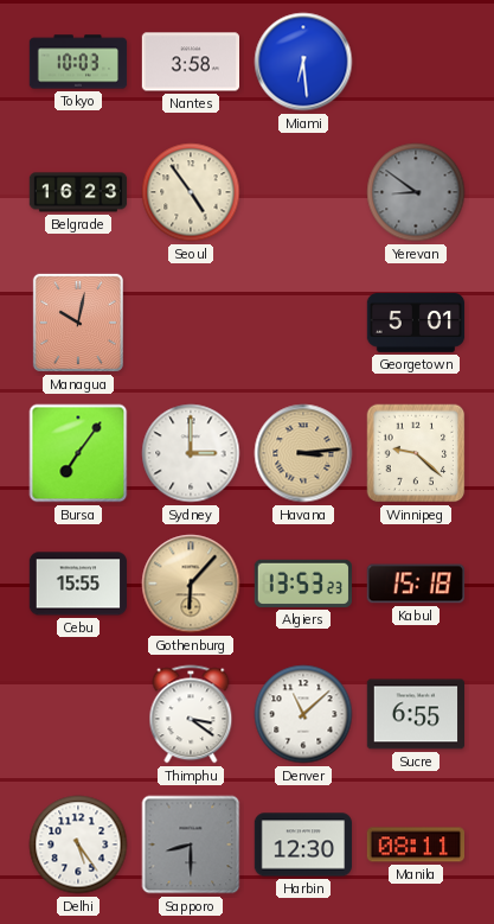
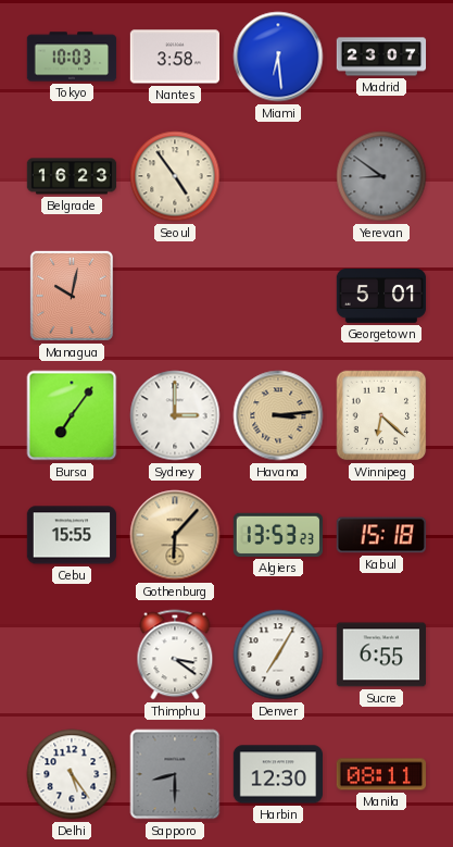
Madrid: none -> 23:07 (381, 57)
Winnipeg: 9:22 -> 6:22 (381, 415)
Denver: 11:08 -> 7:05 (278, 655)
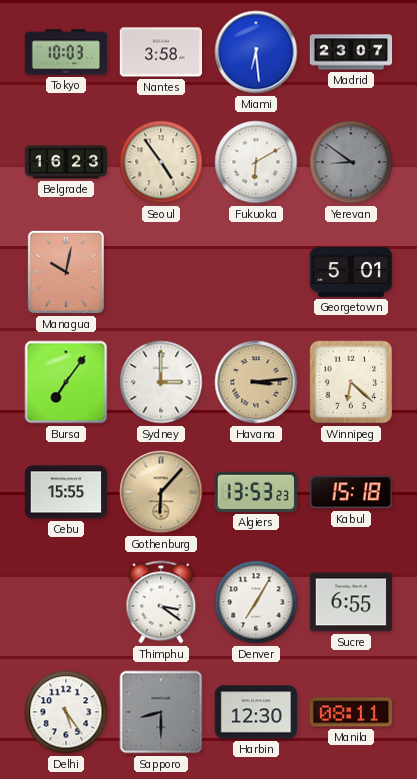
Fukuoka: none -> 6:10 (256, 162)
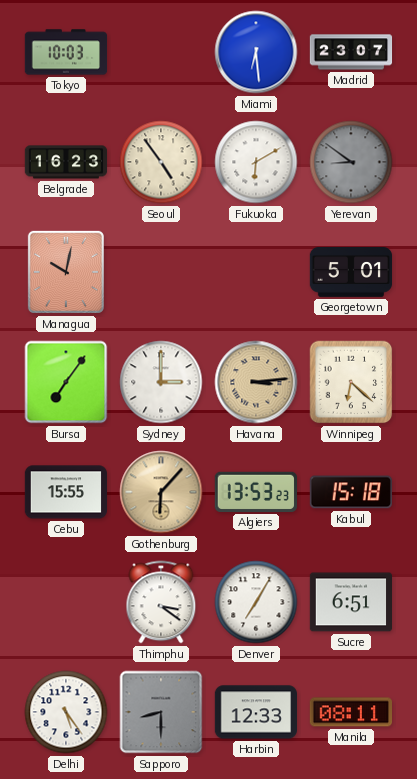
Nantes: 3:58 -> none (160, 52)
Sucre: 6:55 -> 6:51 (350, 602)
Harbin: 12:30 -> 12:33 (256, 712)
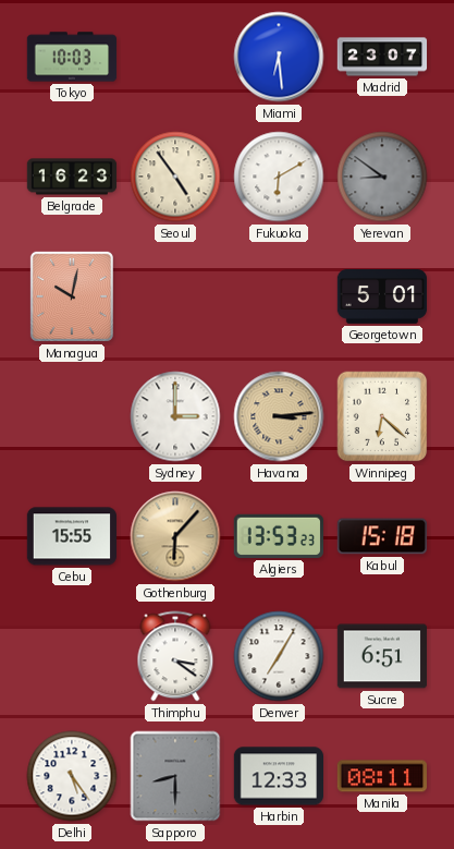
Bursa: 7:06 -> none (66, 382)
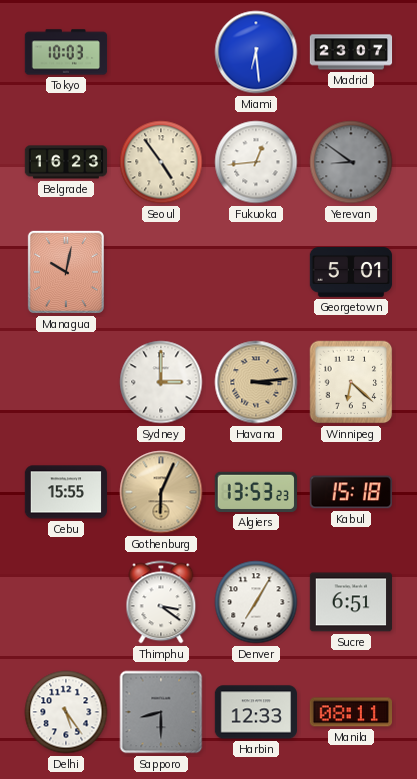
Fukuoka: 6:10 -> 12:44 (256, 162)
Gothenburg: 6:07 -> 6:04 (161, 492)
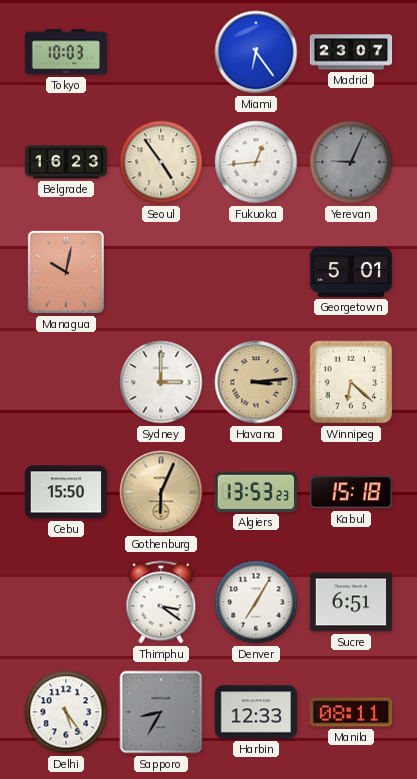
Miami: 6:29 -> 6:24 (256, 52)
Yerevan: 8:51 -> 9:04 (351, 162)
Cebu: 15:55 -> 15:50 (65, 492)
Sapporo: 8:30 -> 8:35 (161, 712)
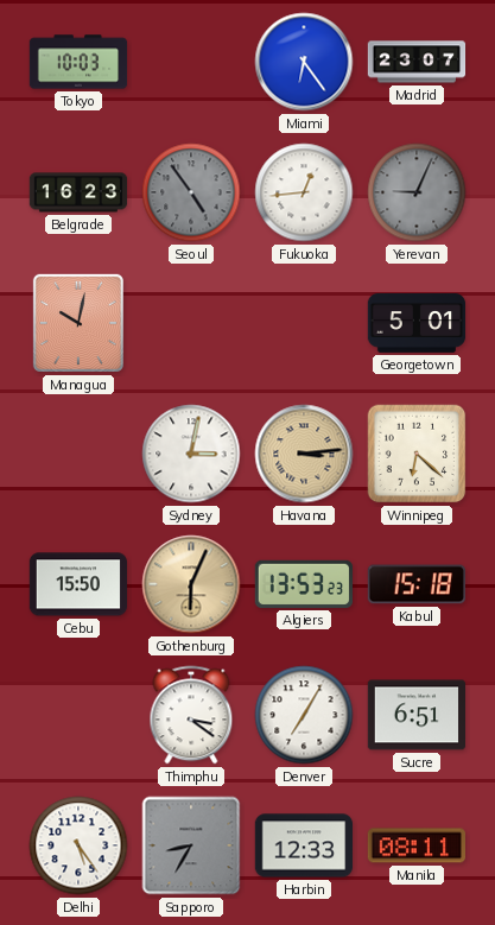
Seoul dial: cream -> grey (191, 192)
Sydney: 3:00 -> 3:02 (191, 454)
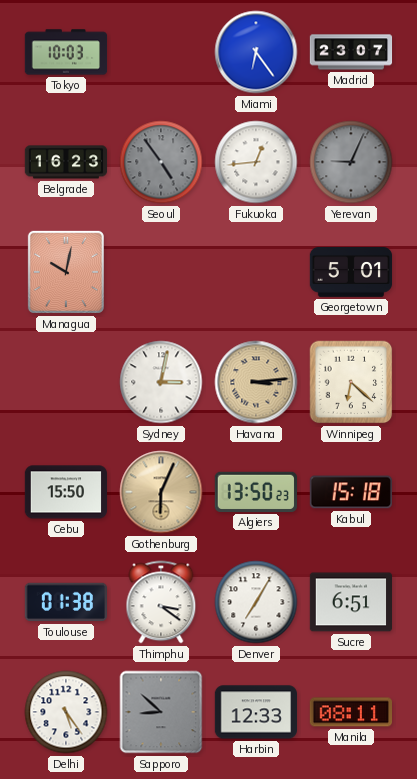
Algiers: 13:53 -> 13:50 (255, 492)
Toulouse: none -> 01:38 (65, 602)
Sapporo: 8:35 -> 8:52 (161, 712)
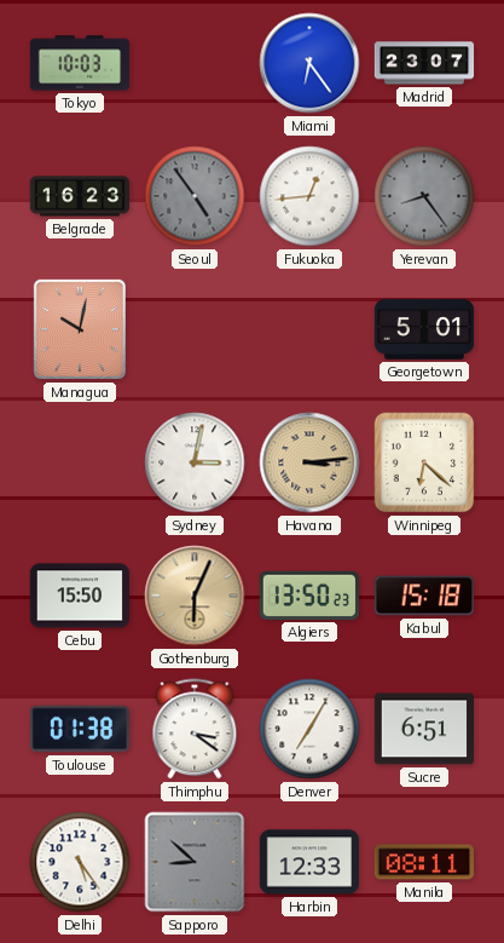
Yerevan: 9:04 -> 8:24 (424, 196)
